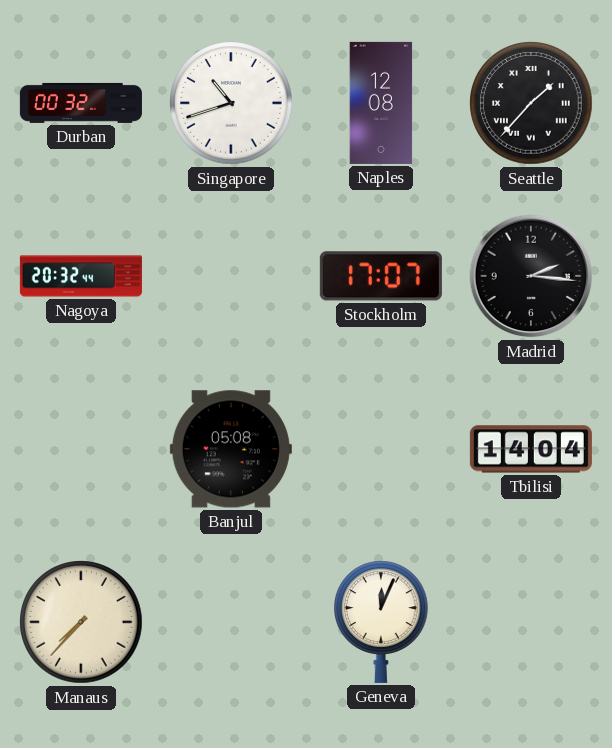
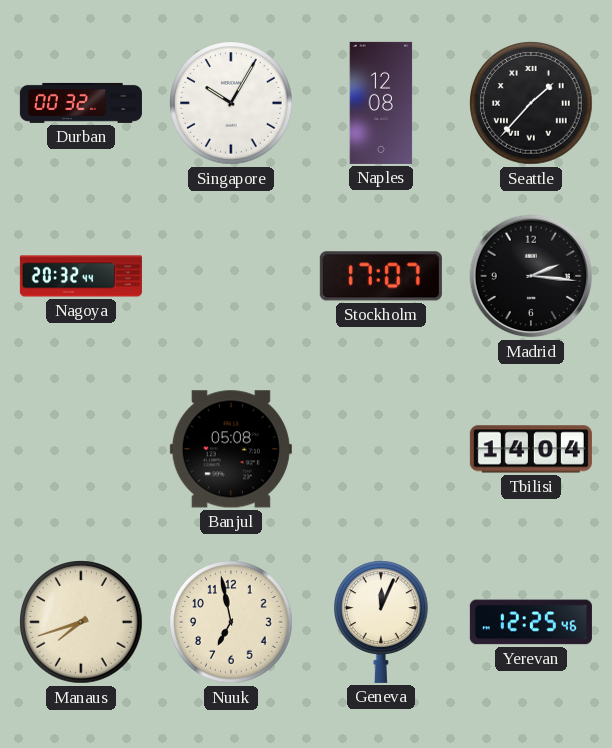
Singapore: 10:42 -> 10:05 (231, 103)
Manaus: 7:37 -> 7:42 (81, 622)
Nuuk: none -> 6:58 (231, 622)
Yerevan: none -> 12:25 (531, 622)
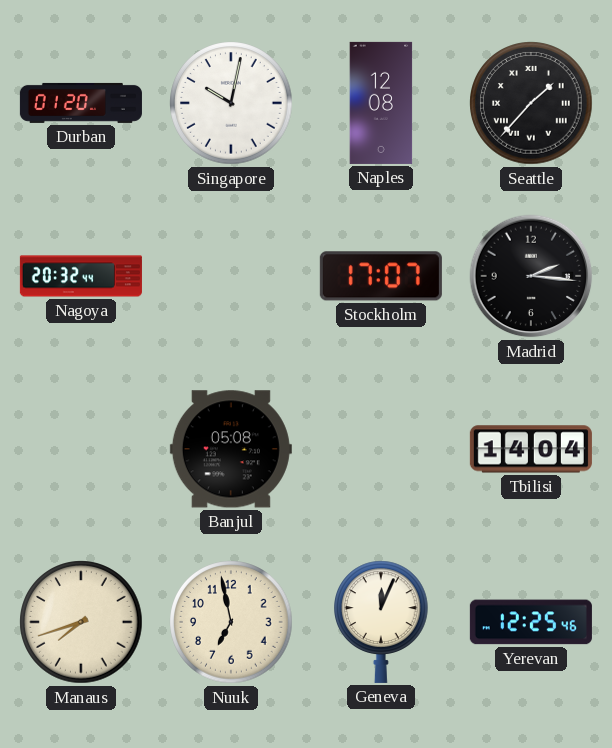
Durban: 00:32 -> 01:20 (81, 103)
Singapore: 10:05 -> 10:02 (231, 103)
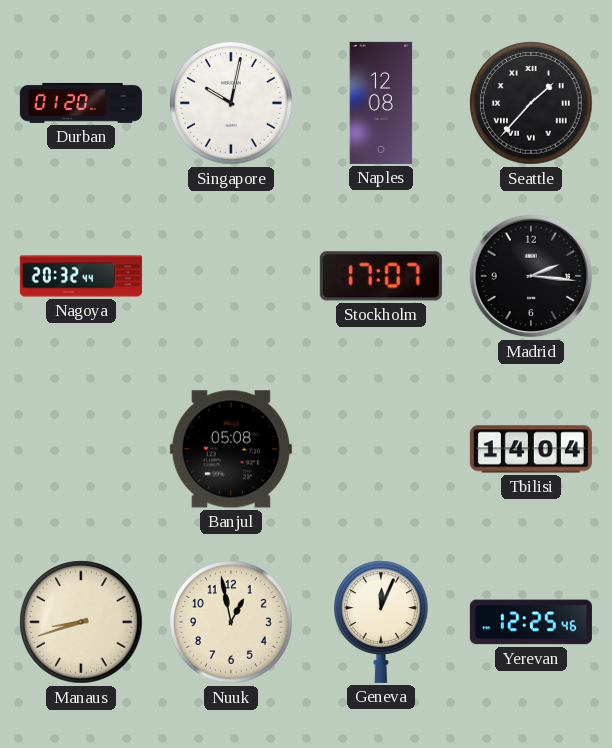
Manaus: 7:42 -> 8:42 (81, 622)
Nuuk: 6:58 -> 12:58 (231, 622)
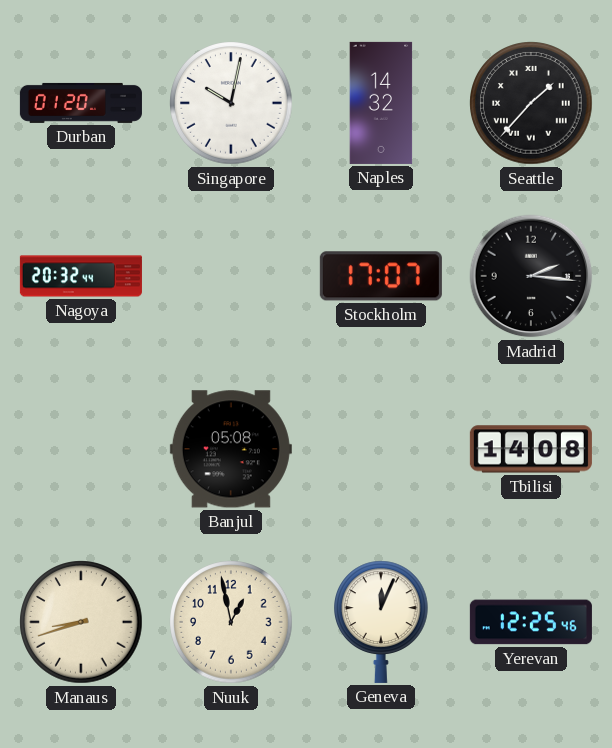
Naples: 12:08 -> 14:32 (381, 103)
Tbilisi: 14:04 -> 14:08 (531, 449)
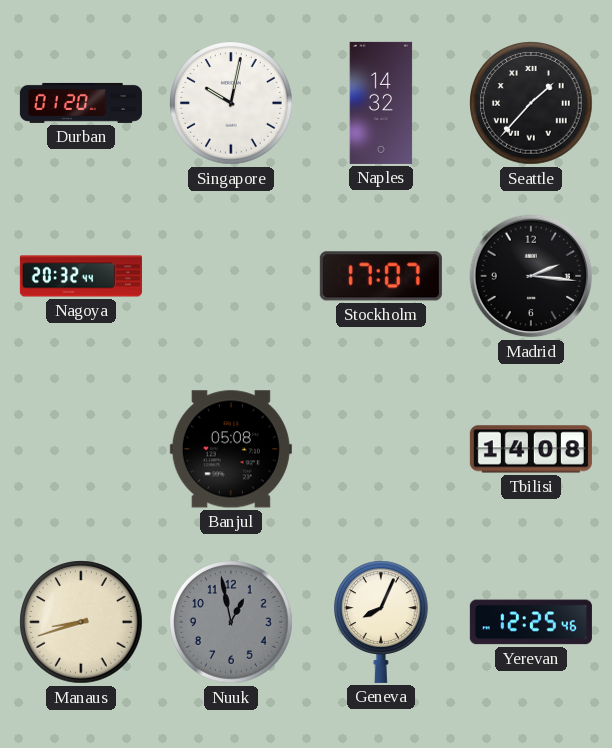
Nuuk dial: cream -> grey (231, 622)
Geneva: 12:04 -> 8:04 (382, 622)
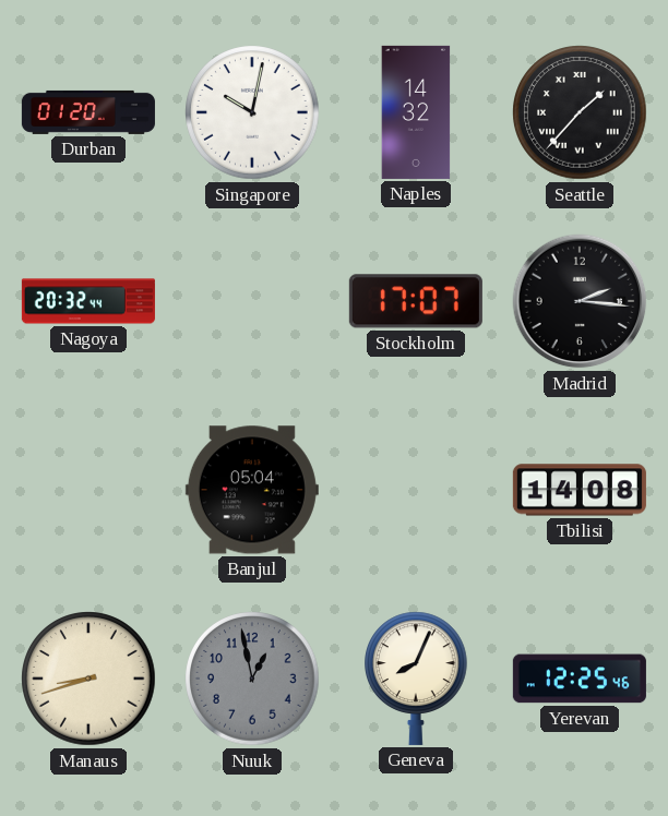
Banjul: 05:08 -> 05:04 (252, 490)
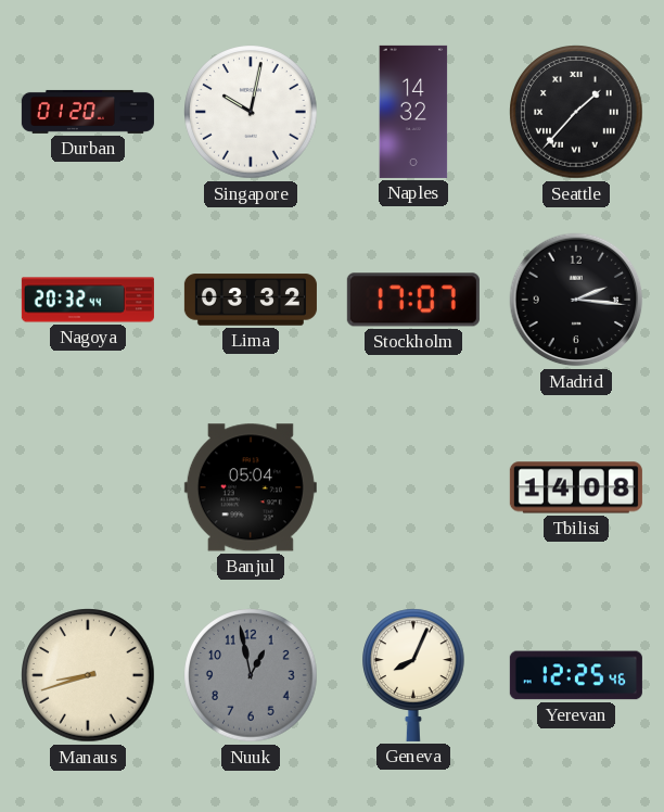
Lima: none -> 03:32 (251, 300)
